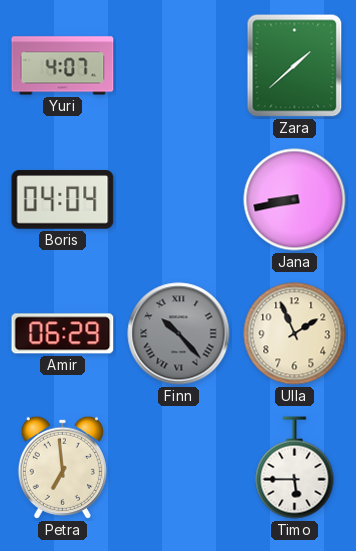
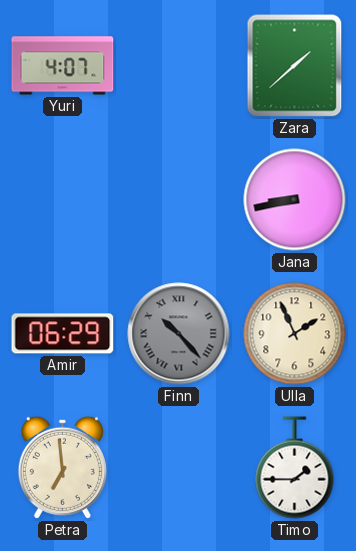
Boris: 04:04 -> none (63, 200)
Timo: 5:45 -> 1:45 (295, 468)
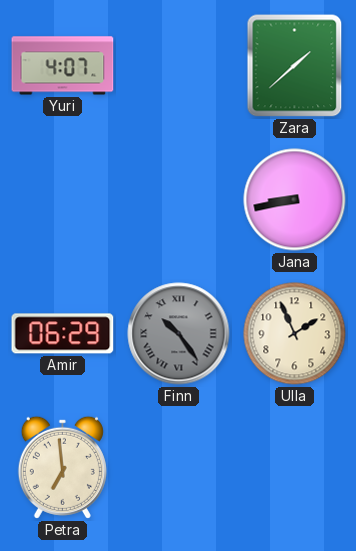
Finn: 10:23 -> 10:24 (179, 334)
Timo: 1:45 -> none (295, 468)
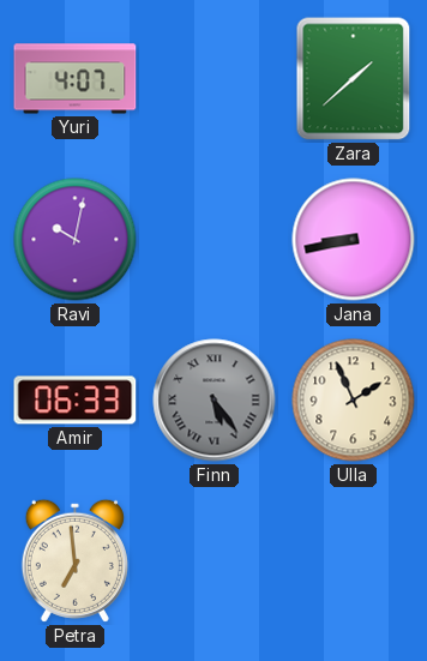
Ravi: none -> 10:02 (76, 240)
Amir: 06:29 -> 06:33 (76, 401)
Finn: 10:24 -> 5:24 (215, 401)
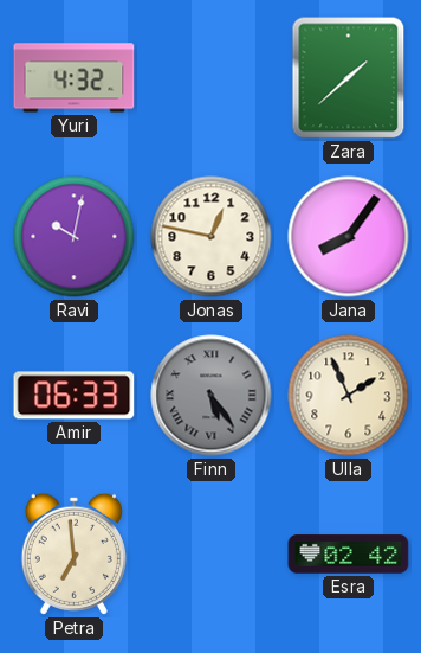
Yuri: 4:07 -> 4:32 (75, 78)
Jonas: none -> 12:47 (212, 237)
Jana: 8:43 -> 8:06 (349, 237)
Esra: none -> 02:42 (349, 555)
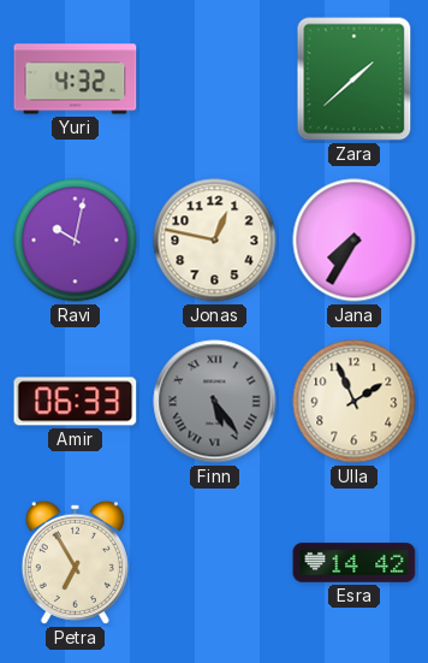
Jana: 8:06 -> 7:35 (355, 241)
Petra: 6:59 -> 6:55 (75, 562)
Esra: 02:42 -> 14:42 (355, 563)
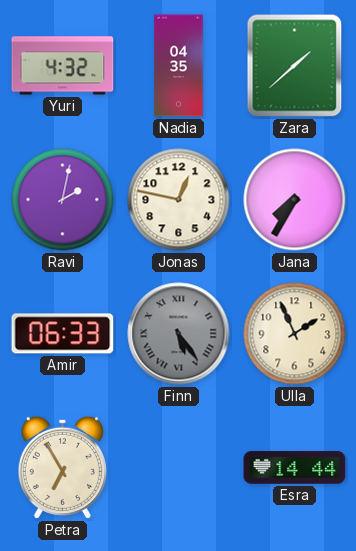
Nadia: none -> 04:35 (179, 66)
Ravi: 10:02 -> 2:02 (63, 200)
Esra: 14:42 -> 14:44 (295, 468)
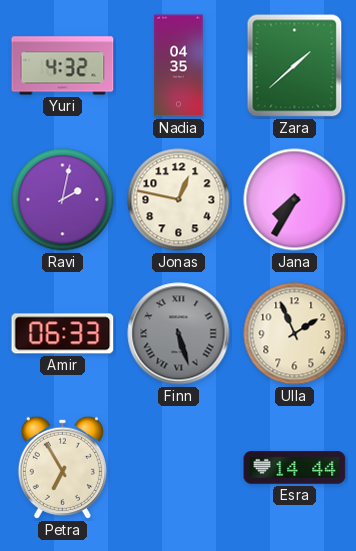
Finn: 5:24 -> 5:27 (179, 334)
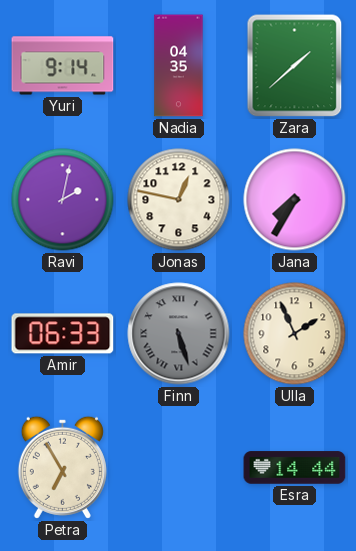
Yuri: 4:32 -> 9:14 (63, 66)
